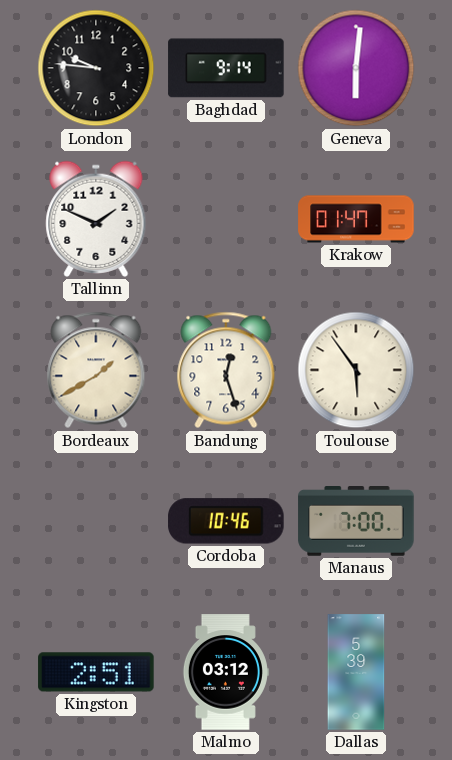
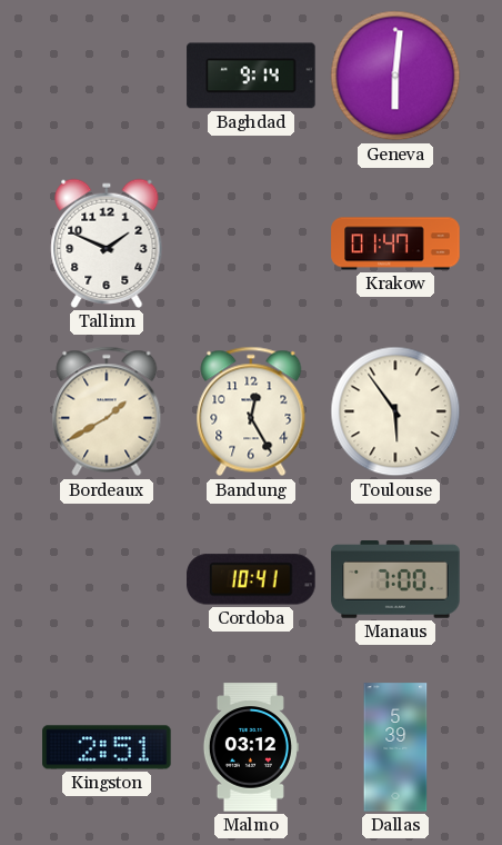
London: 9:46 -> none (96, 68)
Bandung: 12:27 -> 12:25 (251, 411)
Cordoba: 10:46 -> 10:41 (251, 579)
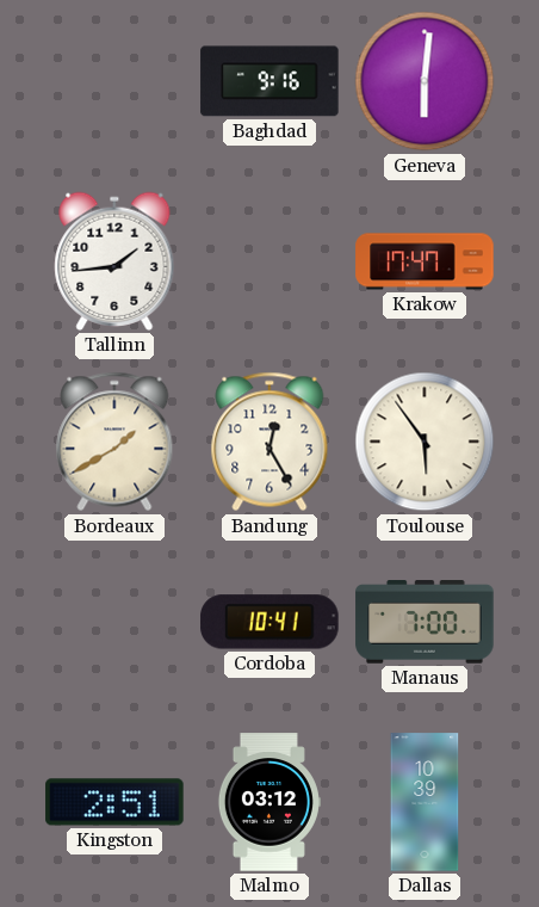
Baghdad: 9:14 -> 9:16 (269, 81)
Tallinn: 1:49 -> 1:44 (114, 261)
Krakow: 01:47 -> 17:47 (425, 261)
Dallas: 5:39 -> 10:39 (425, 802)
